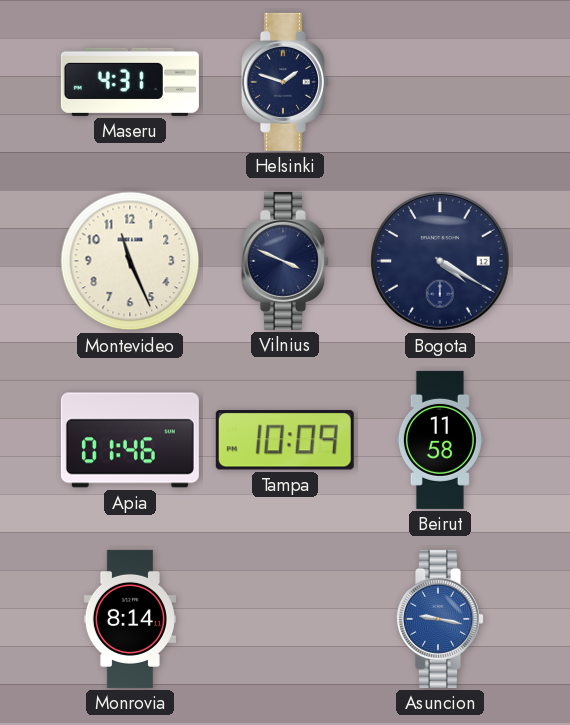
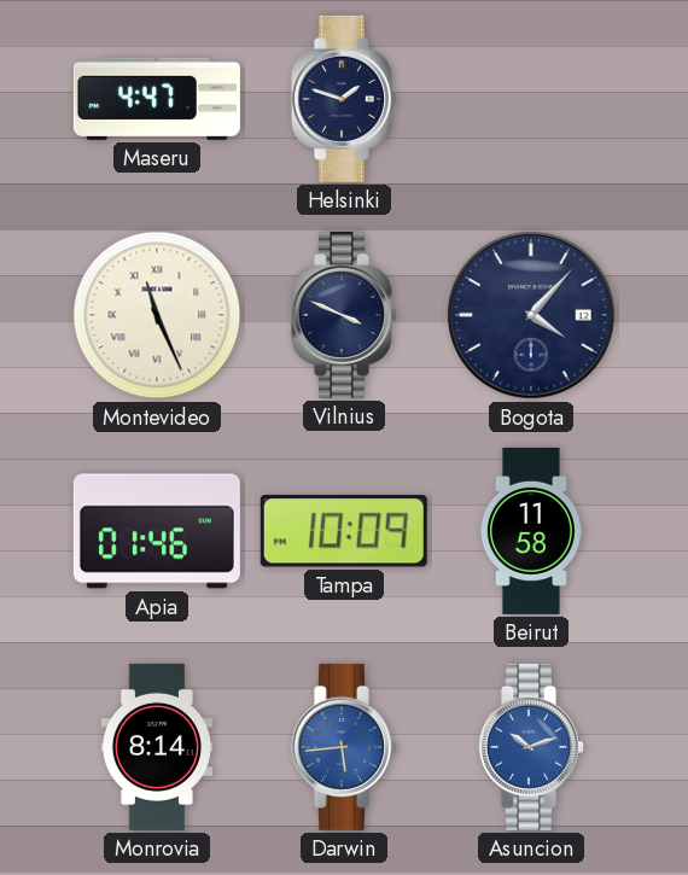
Maseru: 4:31 -> 4:47 (157, 99)
Montevideo numerals: Arabic -> Roman (157, 315)
Bogota: 4:20 -> 4:07 (532, 316)
Darwin: none -> 5:44 (344, 747)
Asuncion: 9:17 -> 10:12 (531, 747)
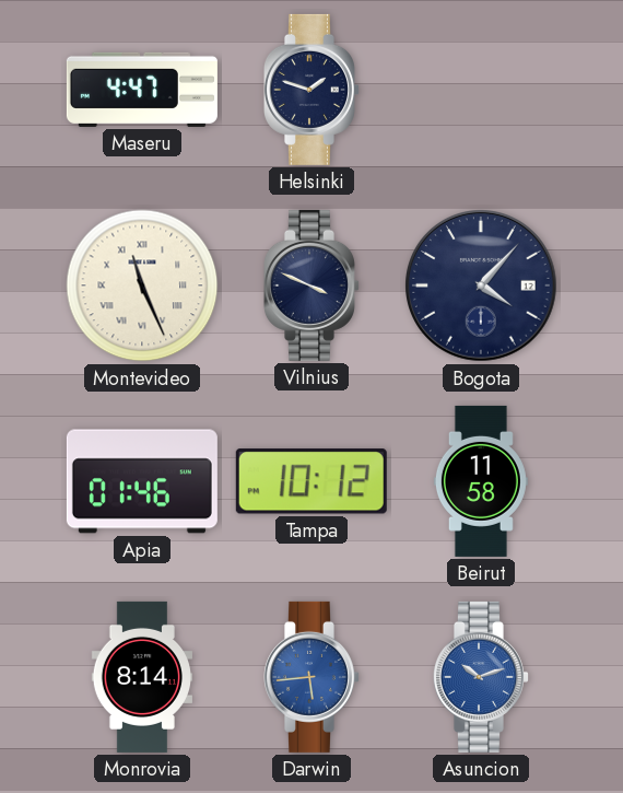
Tampa: 10:09 -> 10:12 (311, 481)
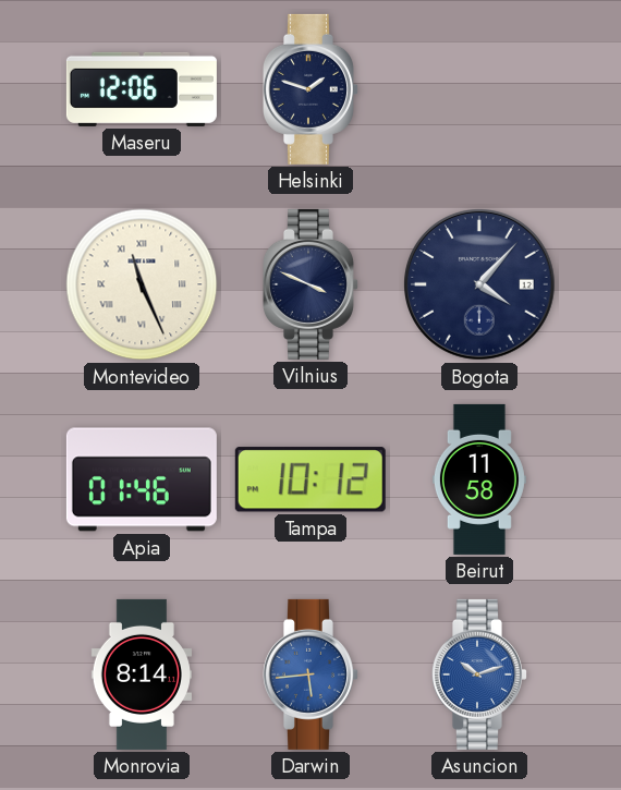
Maseru: 4:47 -> 12:06 (142, 89)
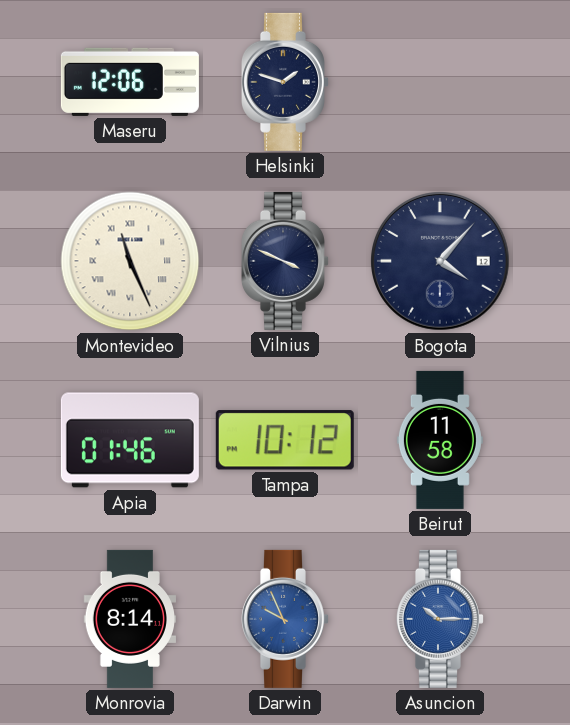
Darwin: 5:44 -> 9:56 (285, 619)
Asuncion: 10:12 -> 10:15 (440, 619)
